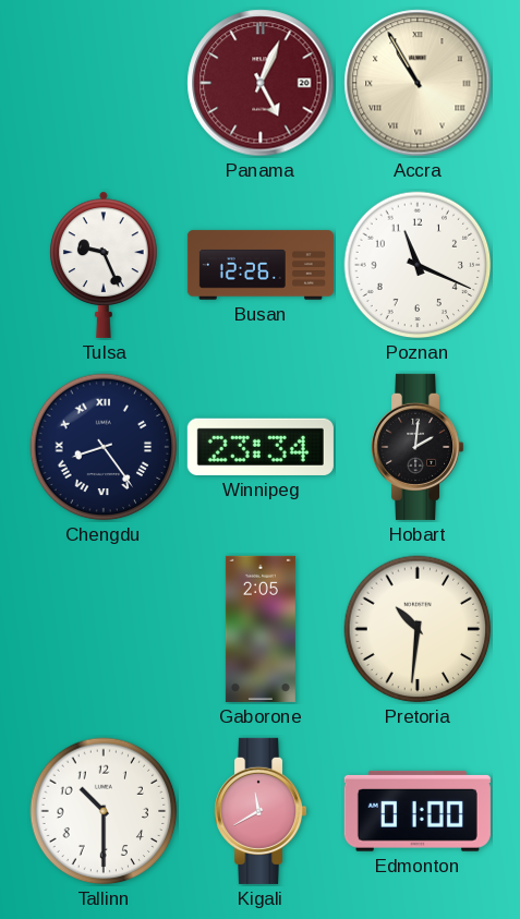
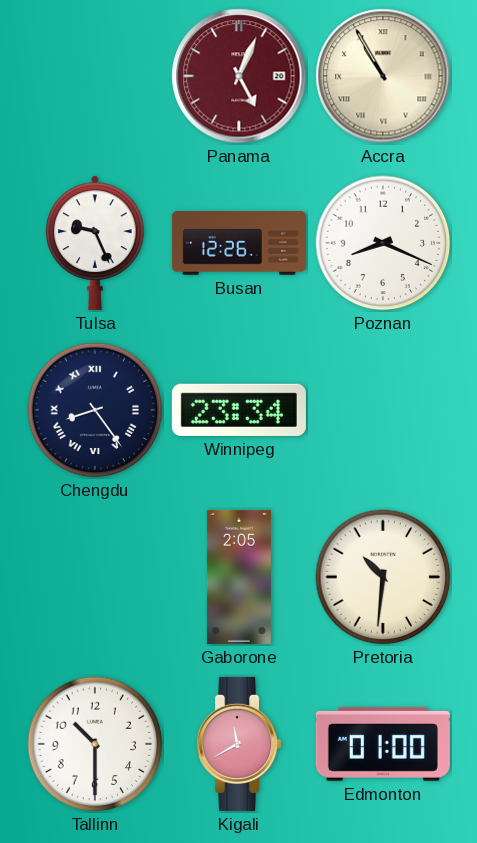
Poznan: 11:19 -> 8:19 (383, 243)
Hobart: 2:01 -> none (419, 447)
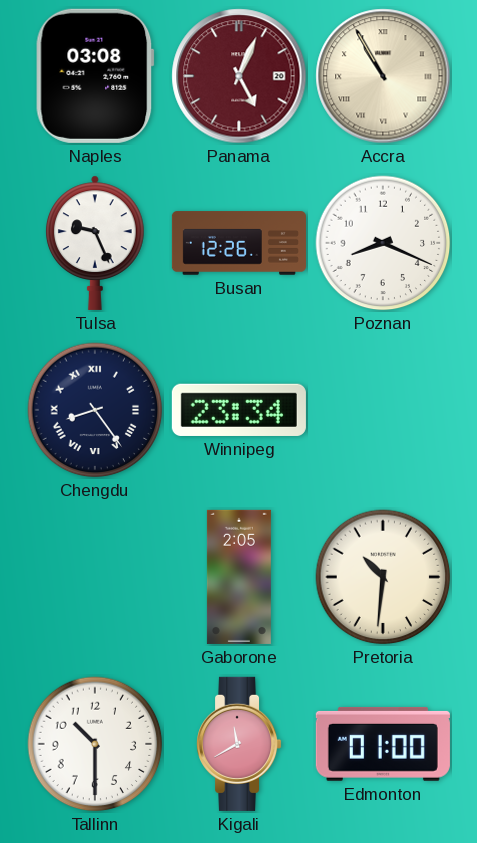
Naples: none -> 03:08 (95, 76)
